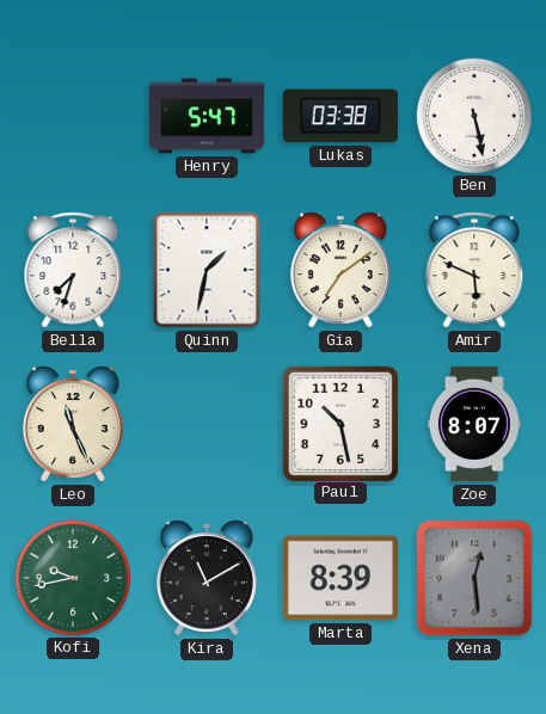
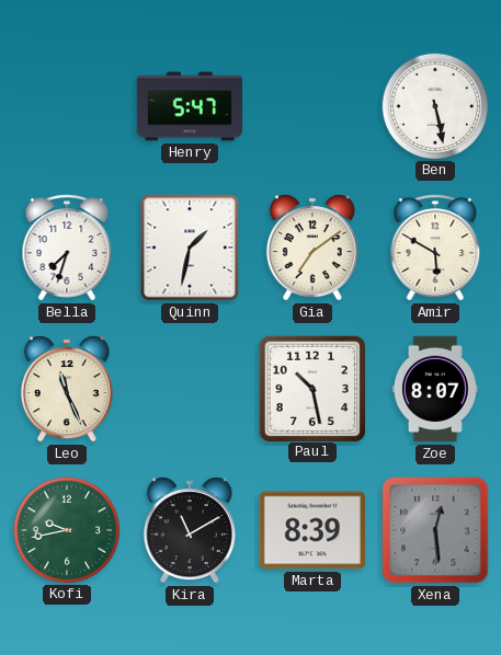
Lukas: 03:38 -> none (341, 116)
Amir: 5:49 -> 5:50 (435, 248)
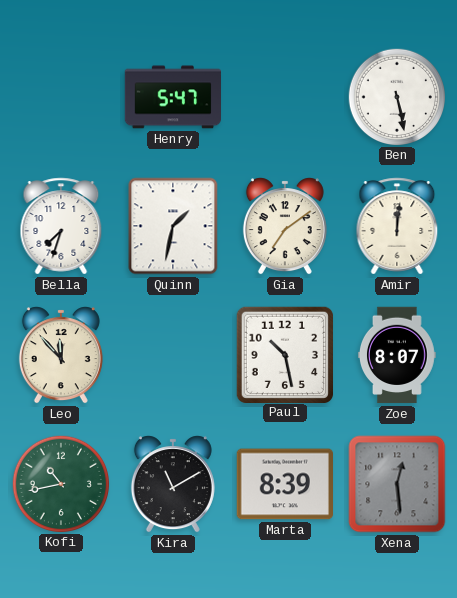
Amir: 5:50 -> 12:01 (397, 226)
Leo: 11:26 -> 11:53 (61, 355)
Kofi: 9:43 -> 10:43 (60, 483)
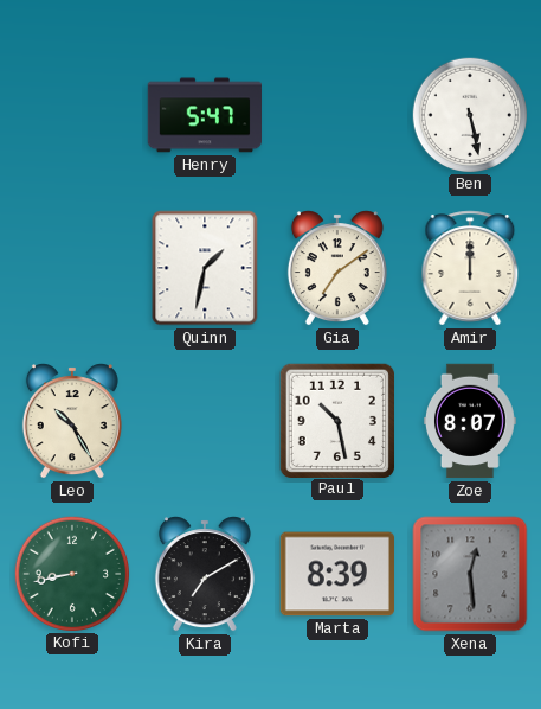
Bella: 7:33 -> none (61, 226)
Amir: 12:01 -> 12:00 (470, 268)
Leo: 11:53 -> 10:25 (72, 421)
Kofi: 10:43 -> 8:43 (71, 573)
Kira: 11:10 -> 7:10 (205, 574)
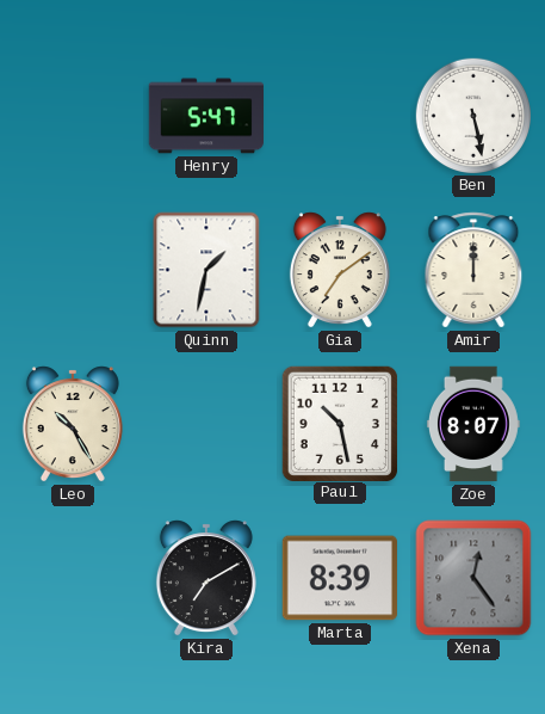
Kofi: 8:43 -> none (71, 573)
Xena: 12:29 -> 12:24 (473, 578)
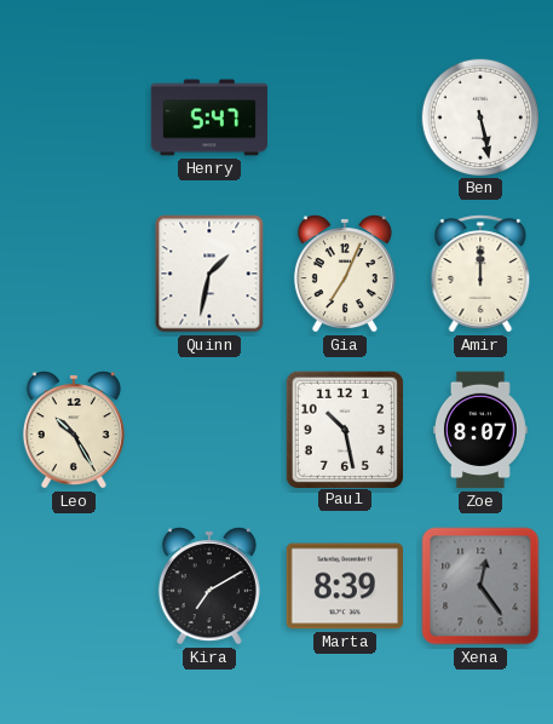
Gia: 7:09 -> 7:04 (345, 274)
